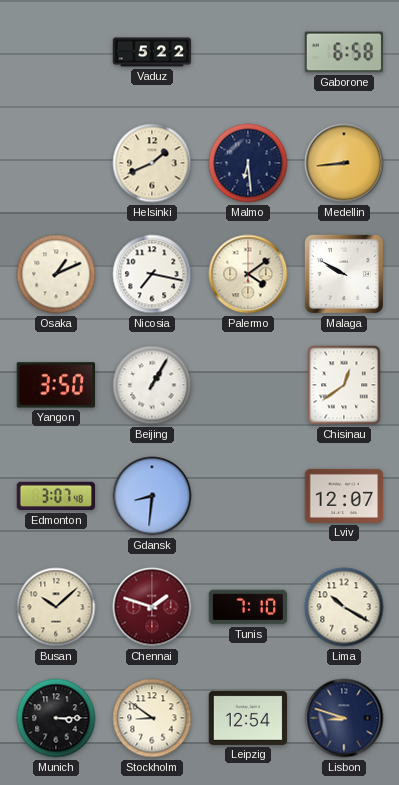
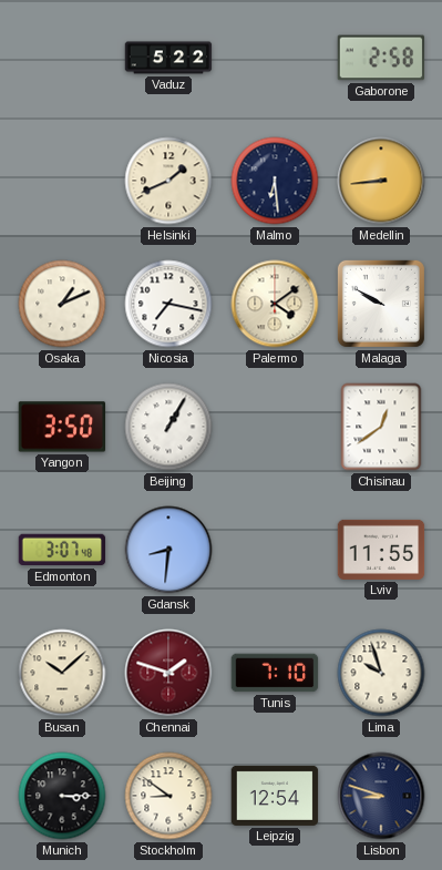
Gaborone: 6:58 -> 2:58 (381, 58)
Lviv: 12:07 -> 11:55 (381, 550)
Lima: 10:20 -> 9:57 (381, 673)
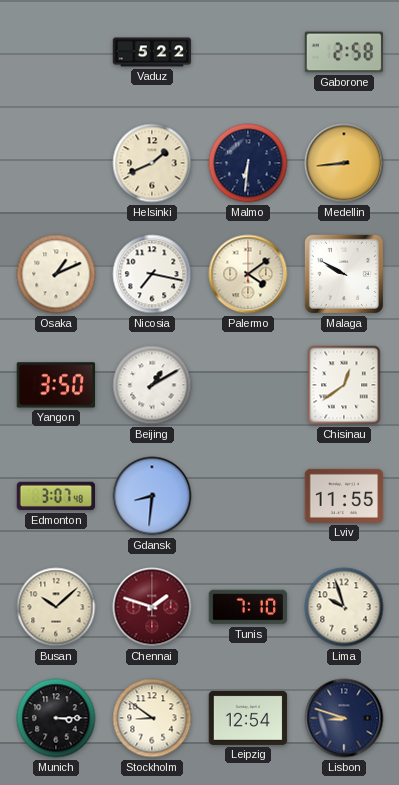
Malmo: 6:29 -> 6:31 (248, 163)
Beijing: 1:05 -> 1:10 (152, 385)
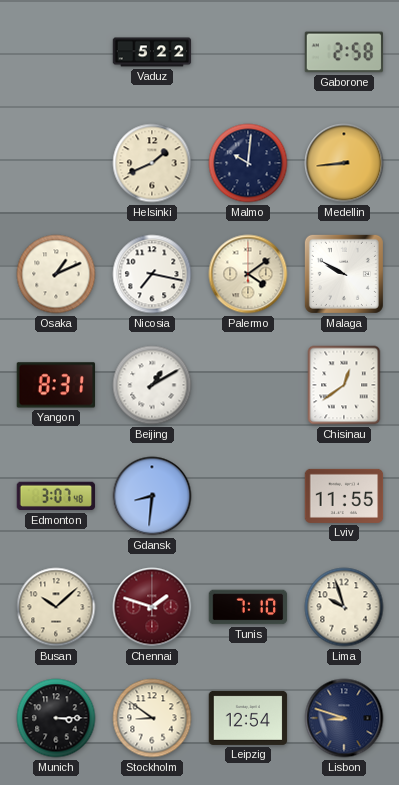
Malmo: 6:31 -> 10:01 (248, 163)
Yangon: 3:50 -> 8:31 (56, 385)
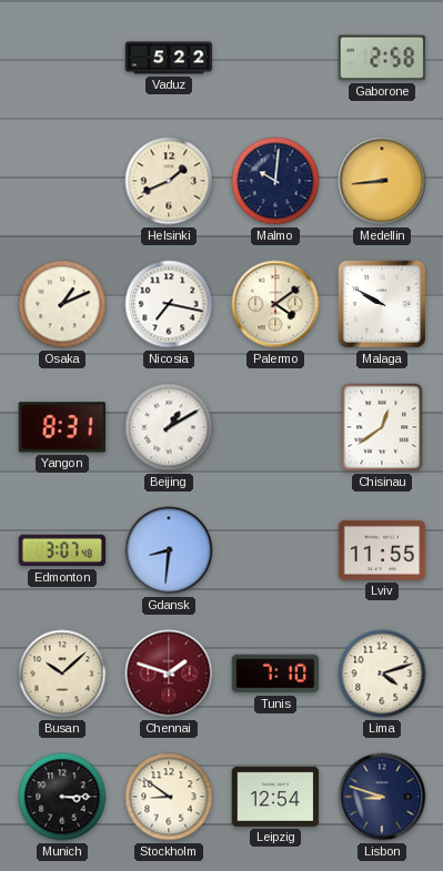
Lima: 9:57 -> 4:12 (382, 673)
